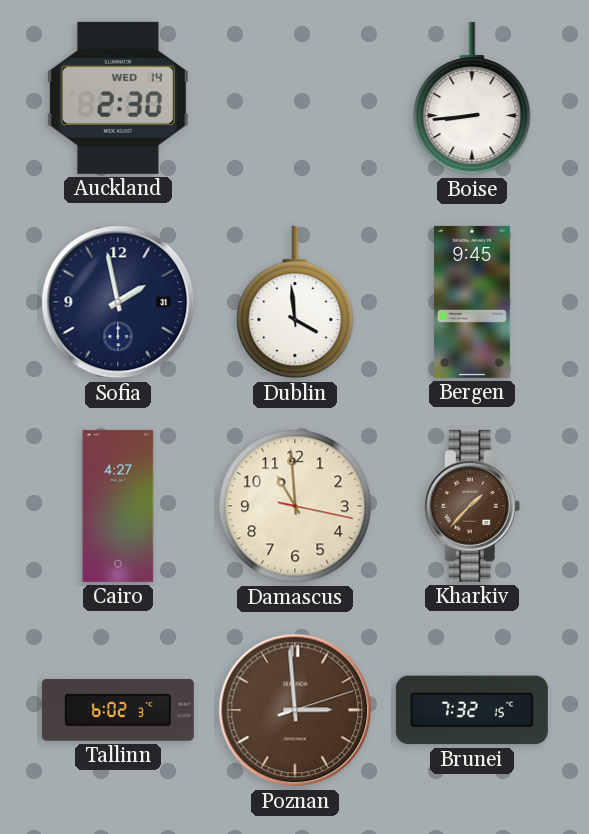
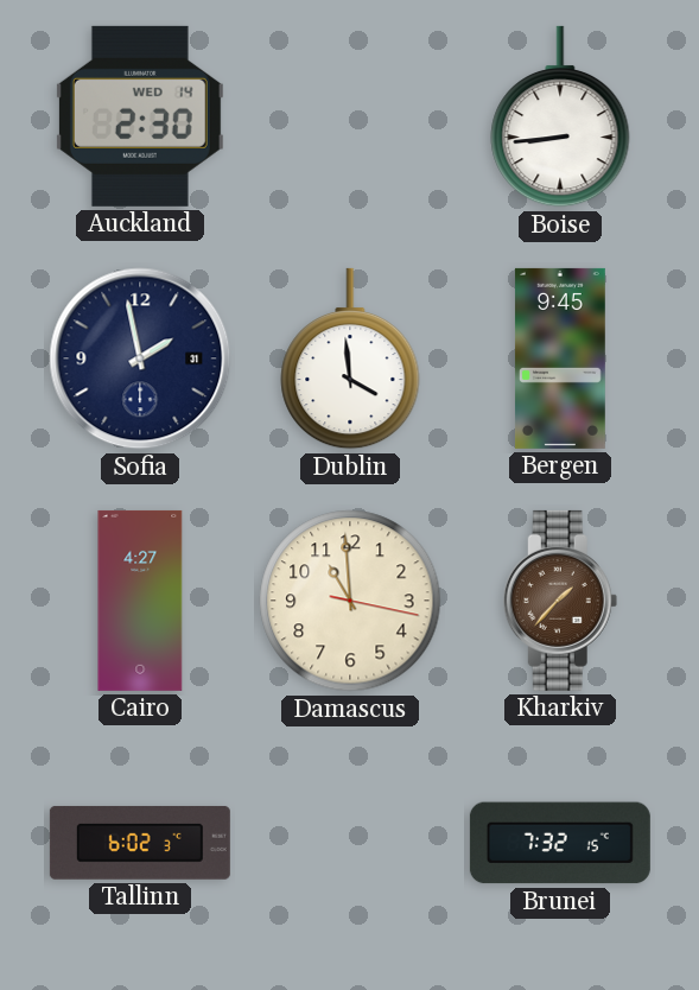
Poznan: 2:59 -> none (295, 710)
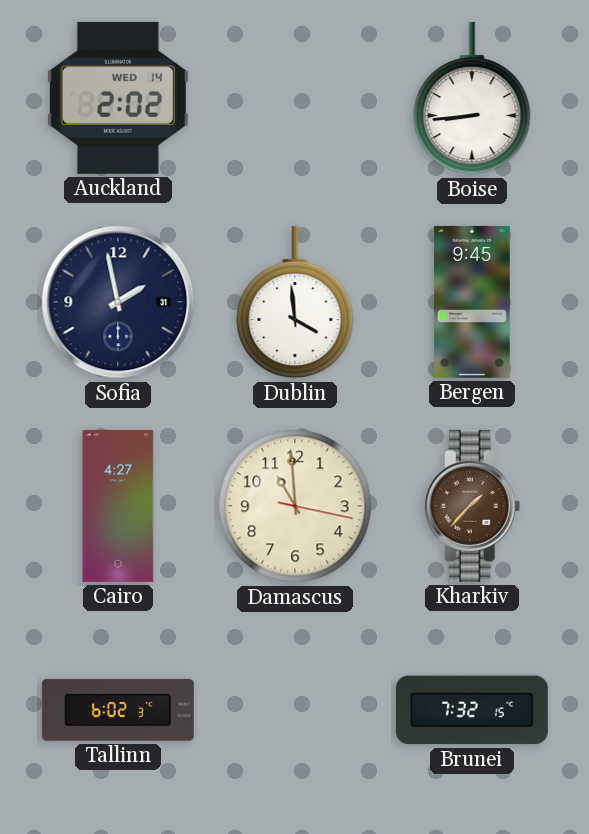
Auckland: 2:30 -> 2:02 (118, 98)
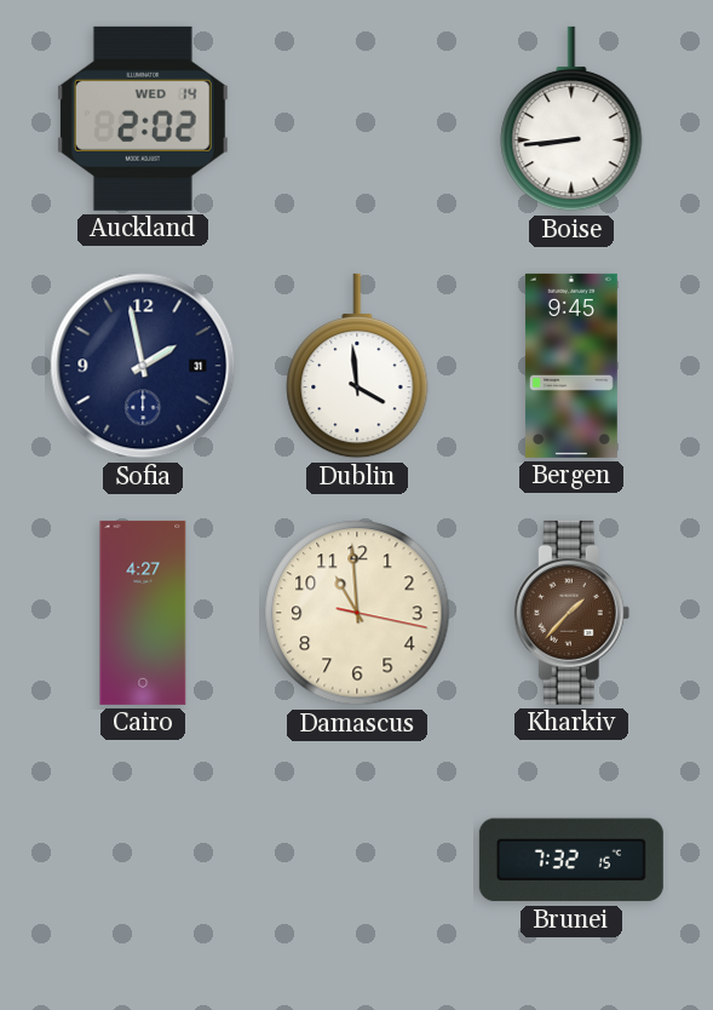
Tallinn: 6:02 -> none (118, 710)
